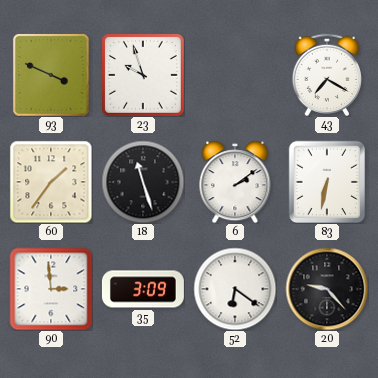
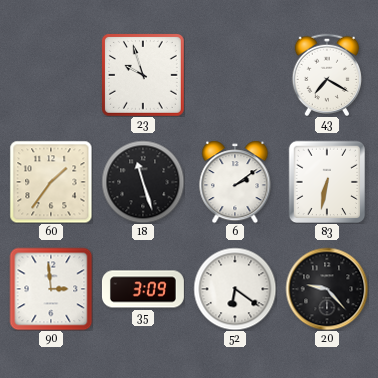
93: 3:49 -> none (51, 75)
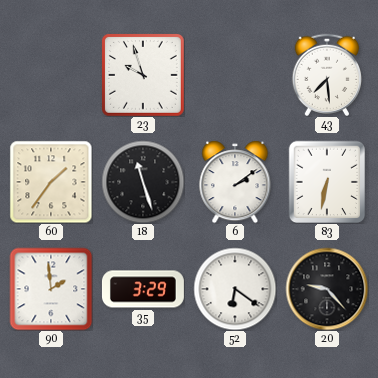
43: 7:20 -> 7:29 (326, 74)
90: 2:59 -> 1:59 (51, 289)
35: 3:09 -> 3:29 (143, 289)
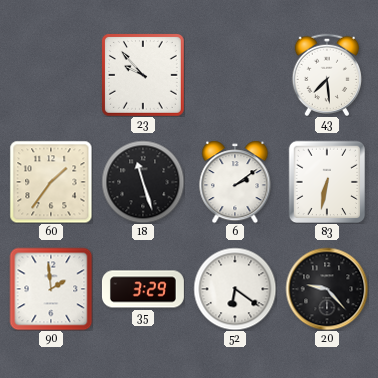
23: 9:57 -> 9:53 (143, 75)
